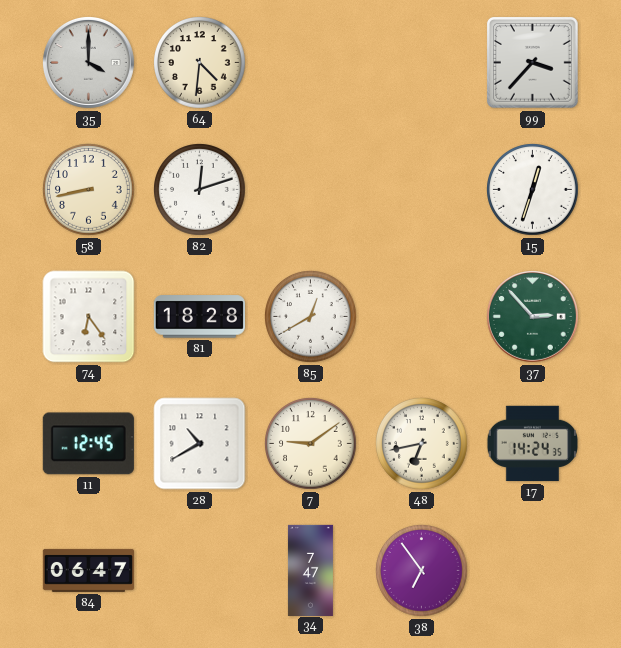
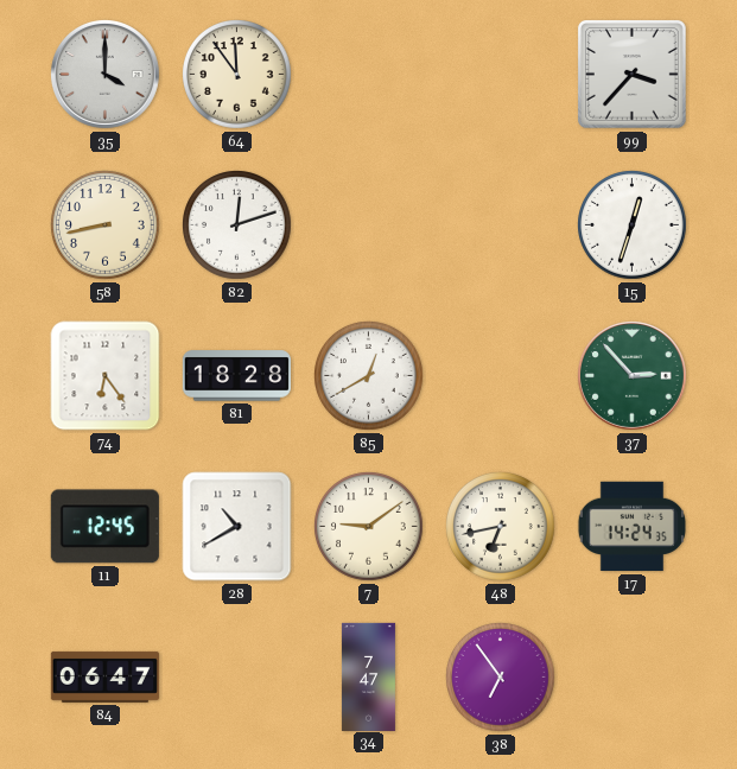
64: 4:31 -> 11:54 (237, 75)
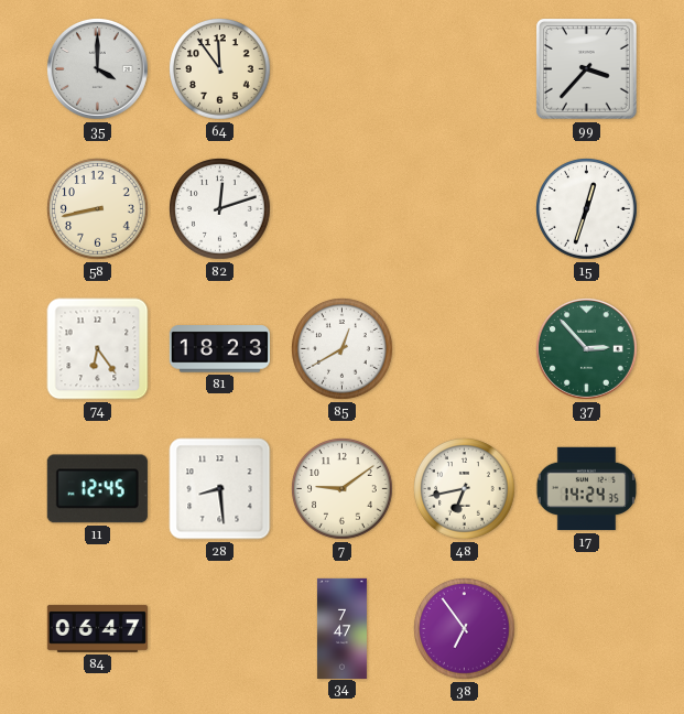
81: 18:28 -> 18:23 (219, 349)
28: 10:40 -> 8:29 (220, 489)
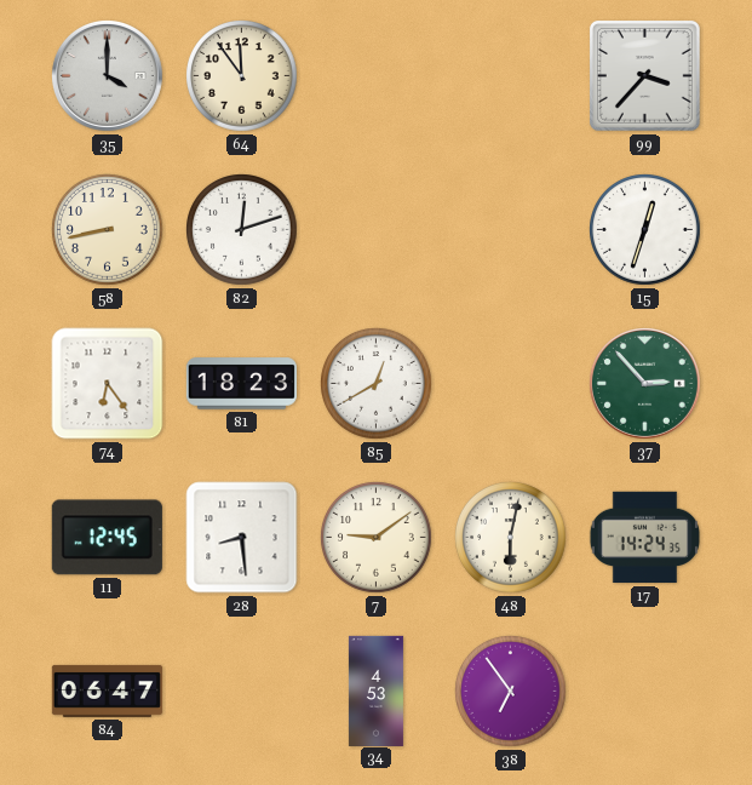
48: 6:43 -> 6:02 (511, 538)
34: 7:47 -> 4:53 (375, 691)
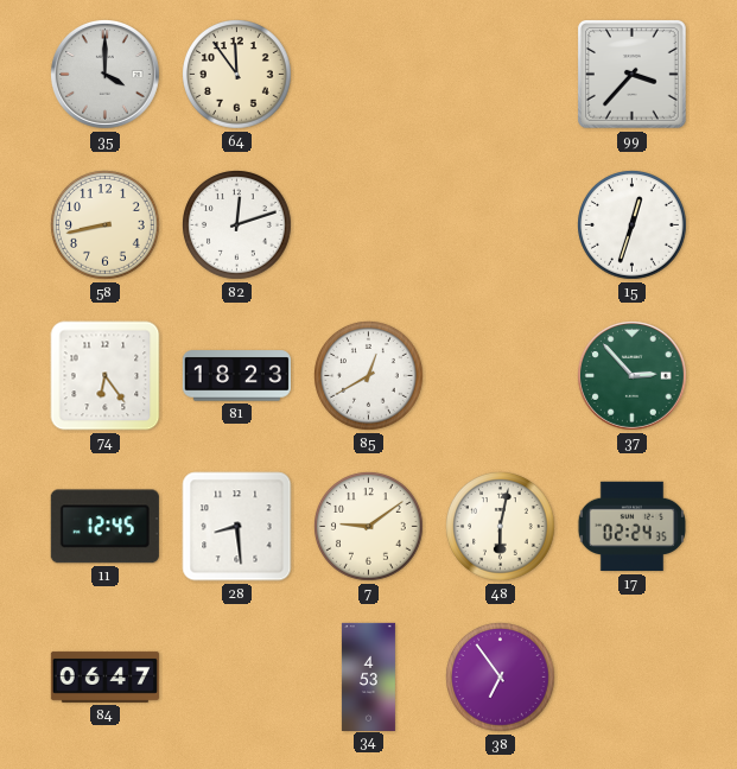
17: 14:24 -> 02:24 (631, 527)
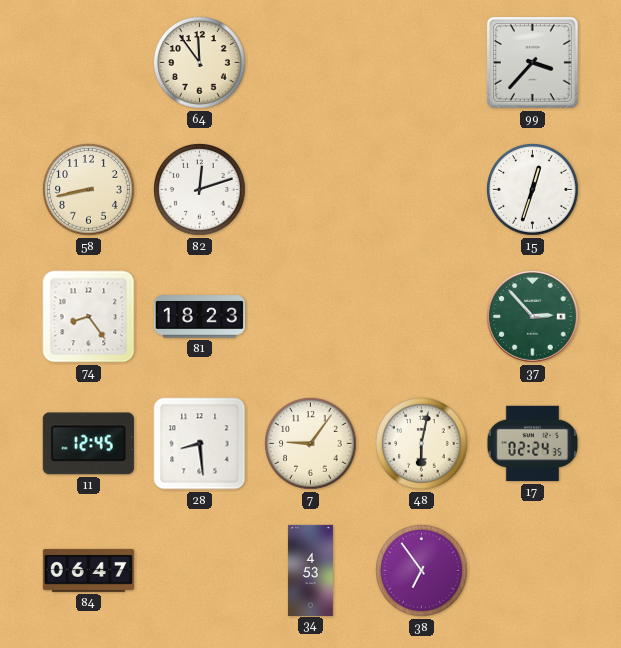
35: 4:00 -> none (104, 74)
74: 6:24 -> 8:24 (89, 317)
85: 12:40 -> none (369, 376)
7: 9:09 -> 9:06 (311, 444)
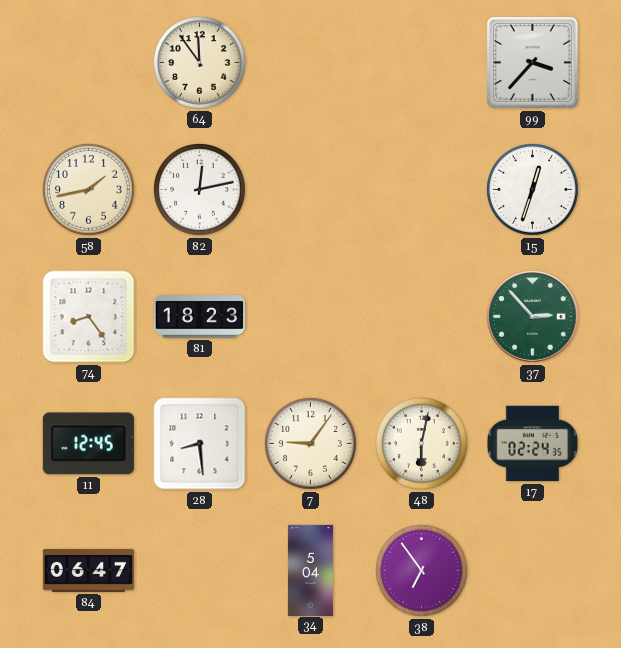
58: 8:43 -> 1:43 (89, 190)
82: 12:12 -> 12:13 (200, 190)
34: 4:53 -> 5:04 (310, 570)
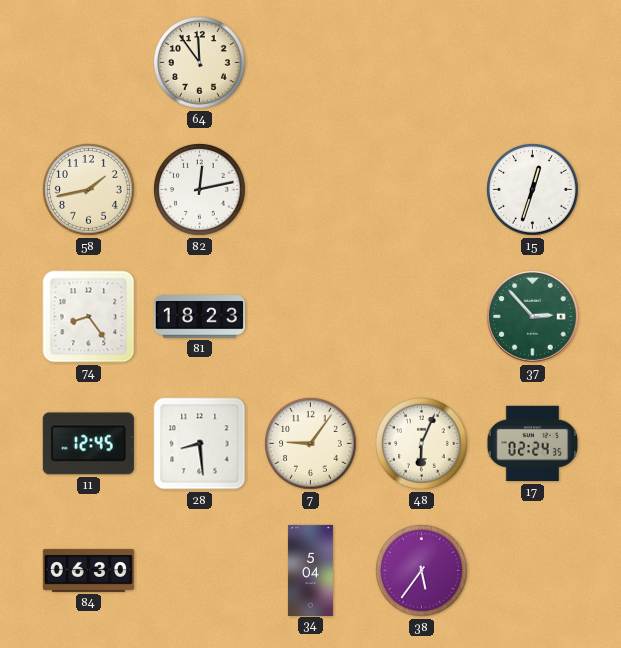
99: 3:37 -> none (532, 62)
48: 6:02 -> 6:04 (422, 444)
84: 06:47 -> 06:30 (88, 570)
38: 6:54 -> 5:36 (422, 571)
